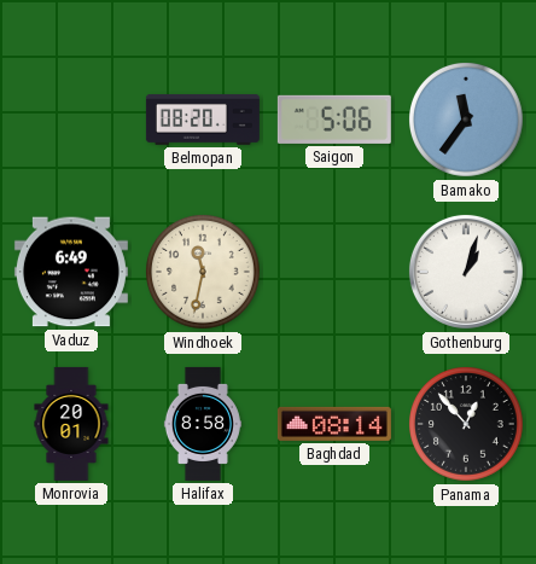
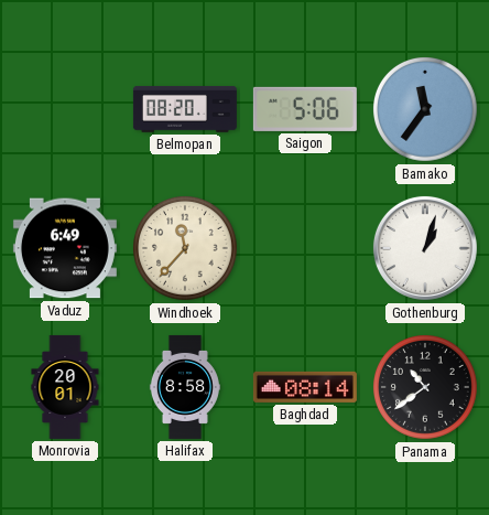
Windhoek: 11:32 -> 11:37 (186, 249)
Panama: 12:53 -> 10:39 (426, 388)
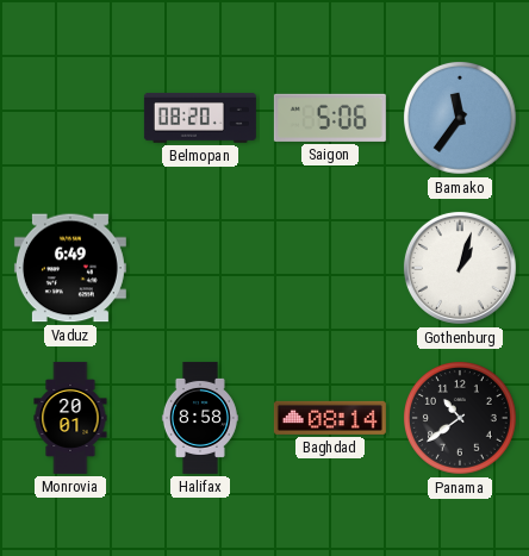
Windhoek: 11:37 -> none (186, 249)
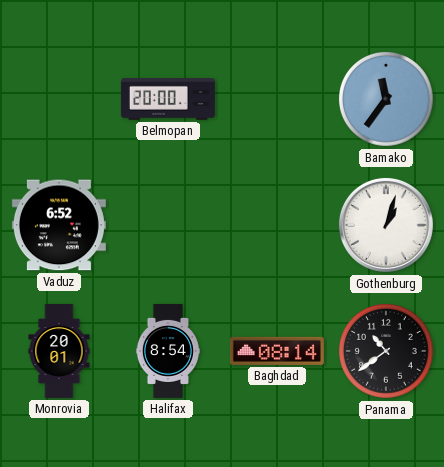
Belmopan: 08:20 -> 20:00 (168, 99)
Saigon: 5:06 -> none (330, 118)
Vaduz: 6:49 -> 6:52 (59, 225)
Halifax: 8:58 -> 8:54 (168, 351)
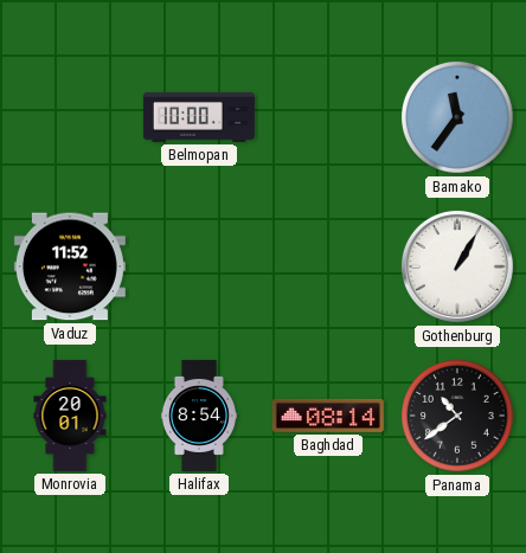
Belmopan: 20:00 -> 10:00 (199, 117)
Vaduz: 6:52 -> 11:52 (70, 266)
Gothenburg: 1:03 -> 1:05 (457, 266)
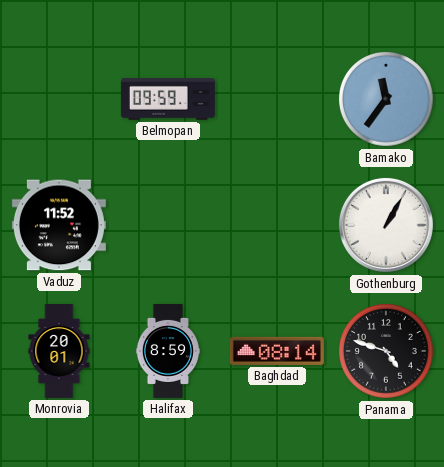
Belmopan: 10:00 -> 09:59 (168, 99)
Halifax: 8:54 -> 8:59 (168, 351)
Panama: 10:39 -> 4:48 (387, 352)
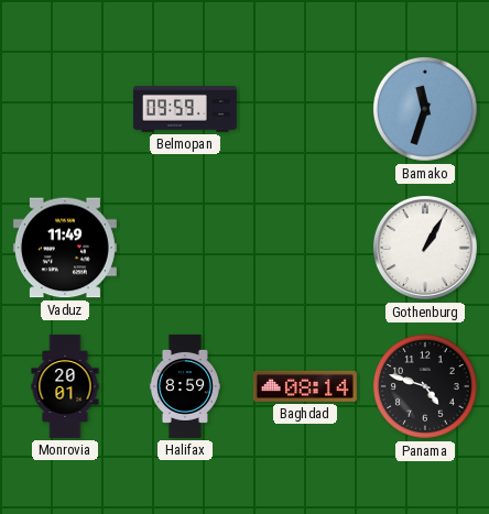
Bamako: 11:36 -> 11:33 (426, 110)
Vaduz: 11:52 -> 11:49 (65, 248)
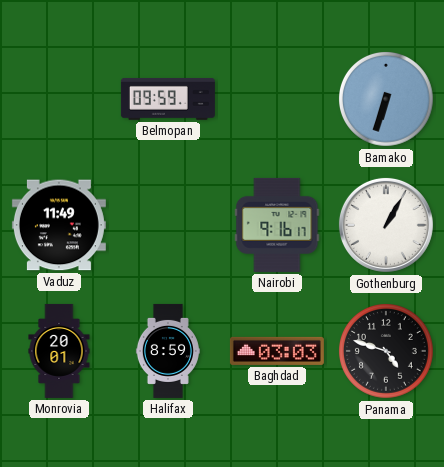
Bamako: 11:33 -> 6:33 (387, 100)
Nairobi: none -> 9:16 (277, 225)
Baghdad: 08:14 -> 03:03 (277, 351)
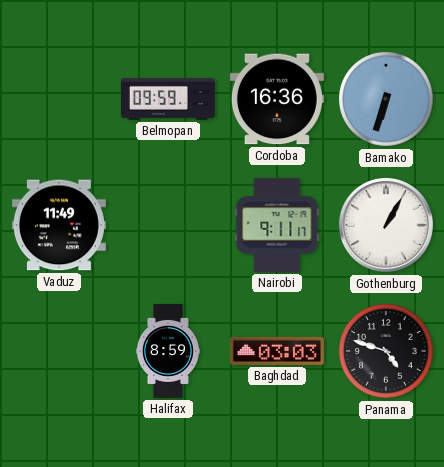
Cordoba: none -> 16:36 (277, 99)
Nairobi: 9:16 -> 9:11 (277, 225)
Monrovia: 20:01 -> none (59, 351)
